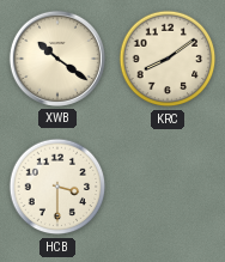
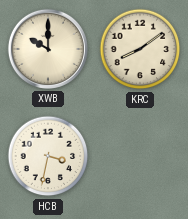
XWB: 10:21 -> 10:00 (48, 49)
HCB: 3:30 -> 3:32 (48, 156)
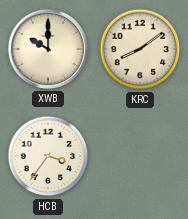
HCB: 3:32 -> 3:36 (48, 156)
